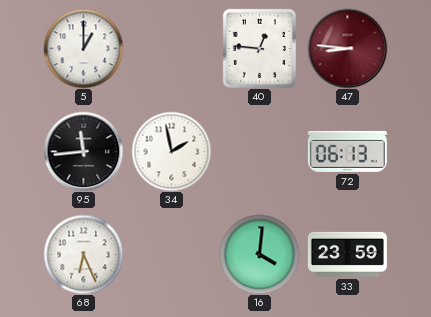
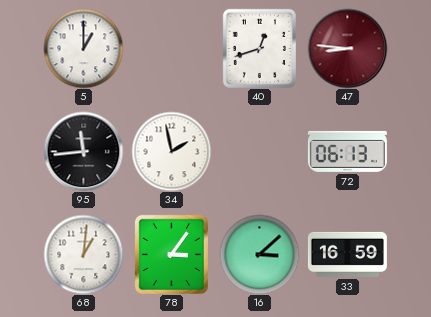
40: 12:46 -> 12:42 (259, 48)
68: 6:26 -> 1:01 (83, 254)
78: none -> 3:06 (171, 254)
16: 4:01 -> 3:08 (259, 254)
33: 23:59 -> 16:59 (347, 254)
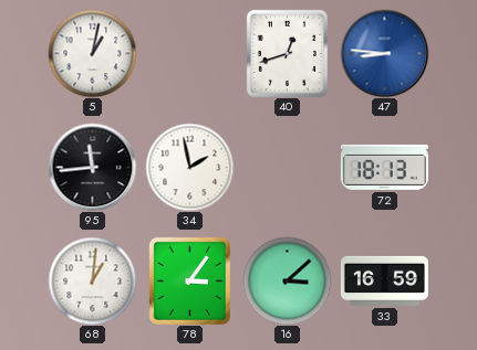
5: 1:00 -> 1:02 (92, 53)
47 dial: burgundy -> blue (384, 53)
72: 06:13 -> 18:13 (384, 167)
